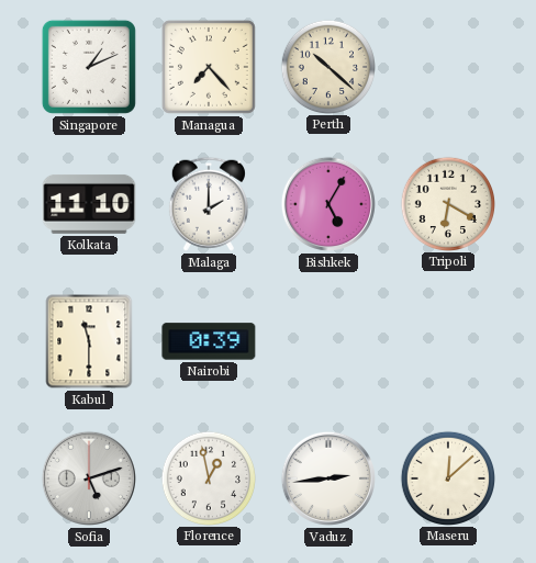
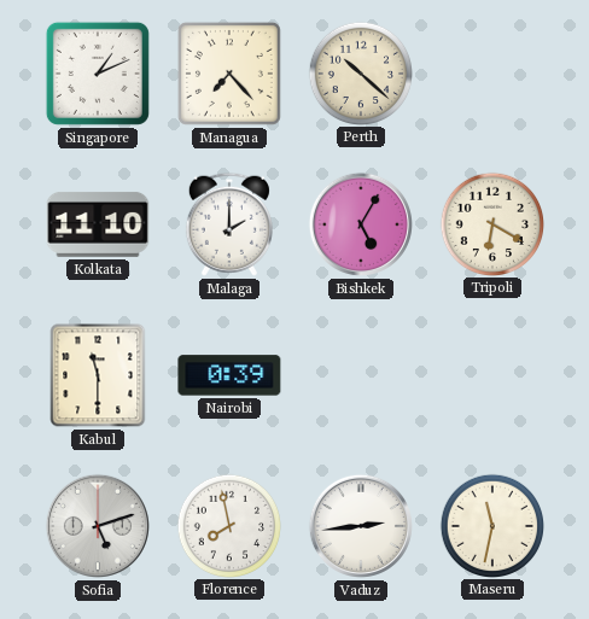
Florence: 12:58 -> 7:58 (228, 525)
Maseru: 12:08 -> 11:32 (491, 525)
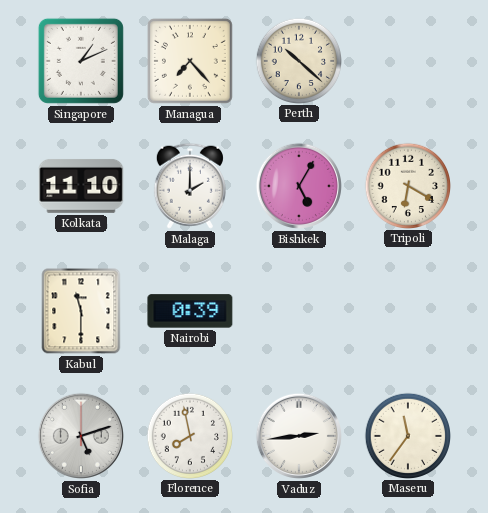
Maseru: 11:32 -> 11:36 (407, 435)
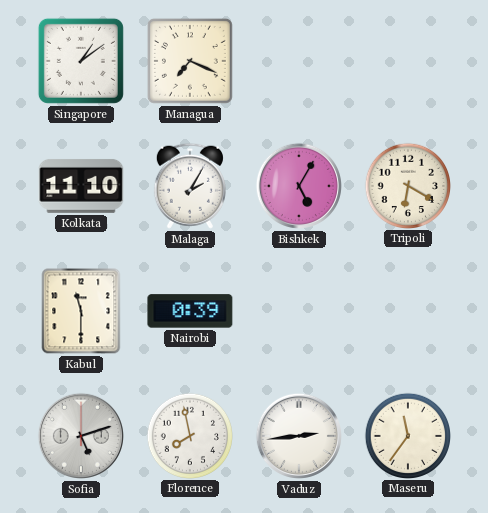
Singapore: 1:11 -> 1:09 (81, 61)
Managua: 7:23 -> 7:19 (190, 61)
Perth: 10:22 -> none (298, 60)
Malaga: 2:00 -> 2:05 (190, 186)
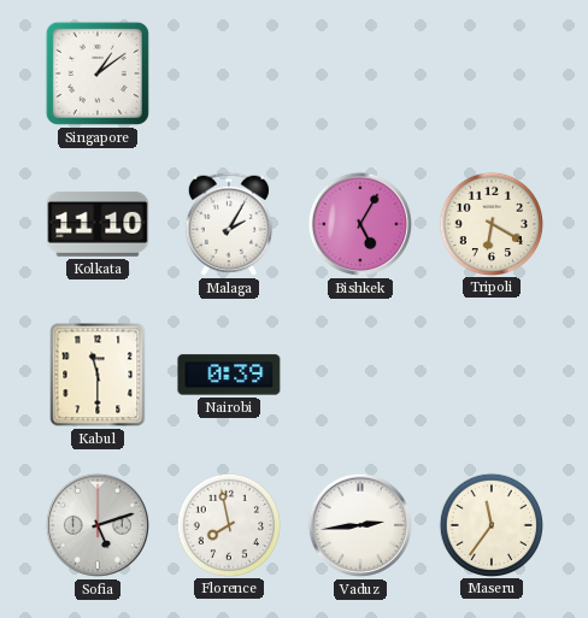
Managua: 7:19 -> none (190, 61)
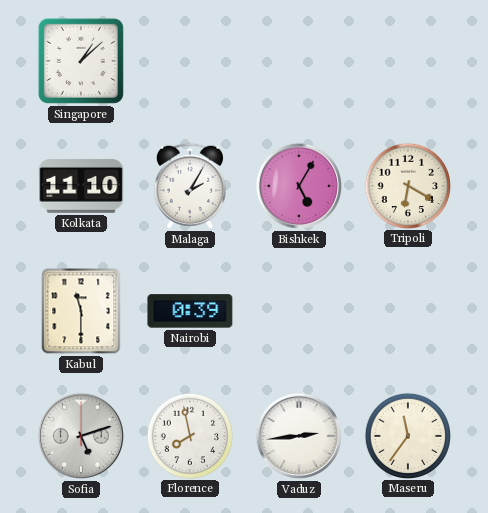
Singapore: 1:09 -> 1:08 (81, 61)
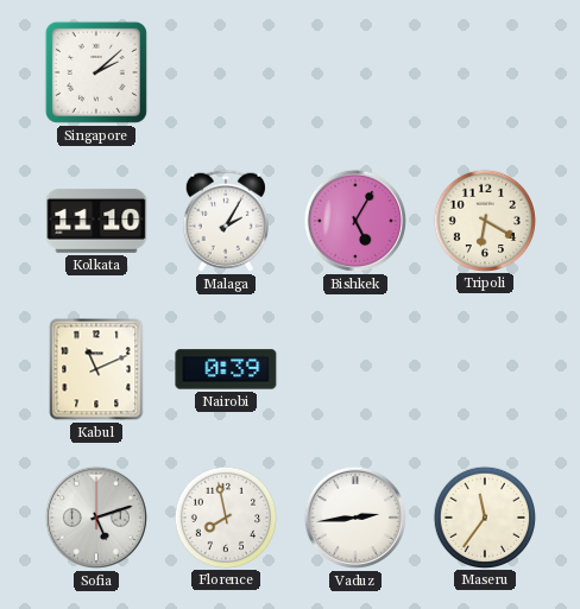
Singapore: 1:08 -> 2:08 (96, 72)
Kabul: 11:30 -> 11:11 (96, 369)
